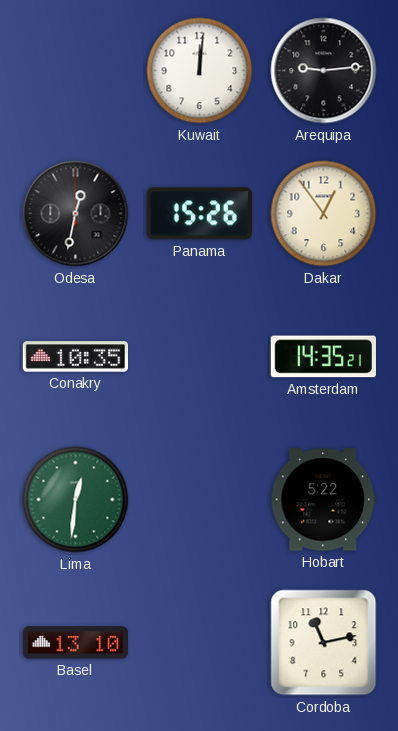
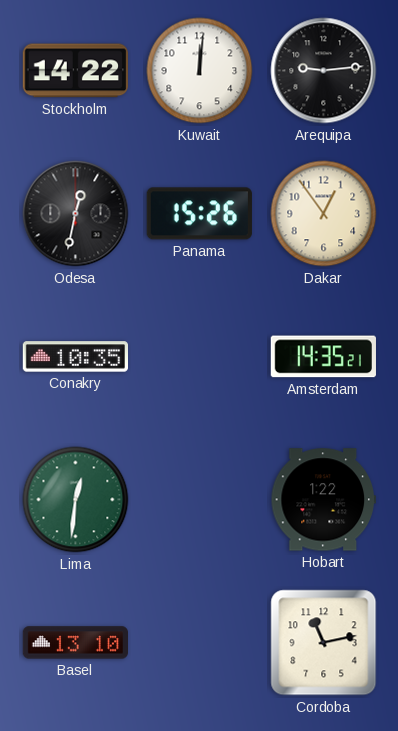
Stockholm: none -> 14:22 (75, 71)
Hobart: 5:22 -> 1:22 (323, 500)
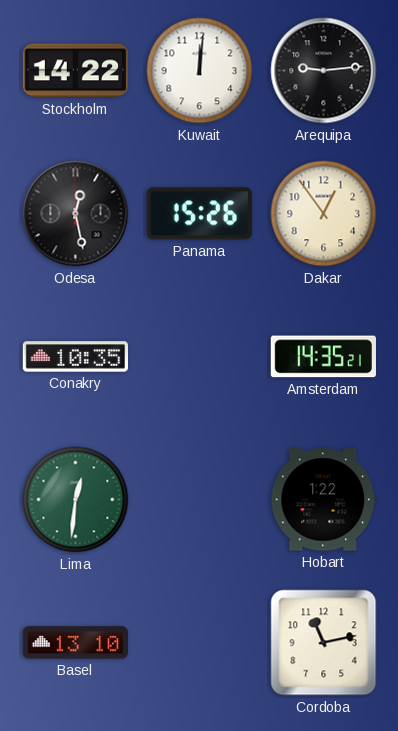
Odesa: 12:32 -> 12:28 (76, 214)
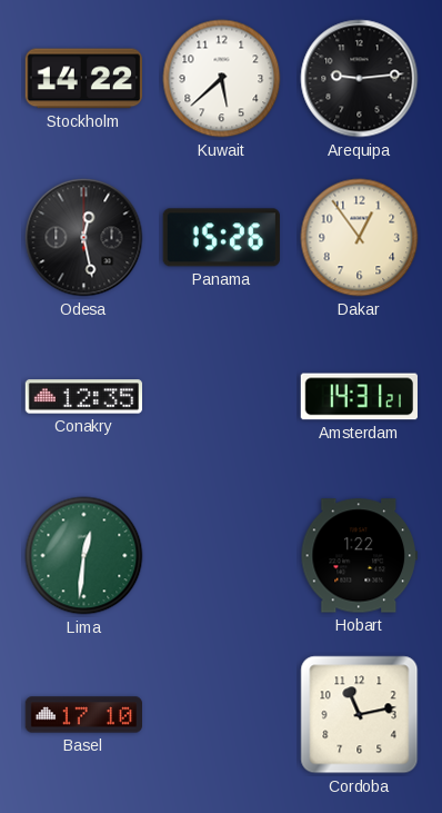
Kuwait: 12:01 -> 5:38 (222, 79)
Conakry: 10:35 -> 12:35 (83, 397)
Amsterdam: 14:35 -> 14:31 (359, 397)
Basel: 13:10 -> 17:10 (83, 715)
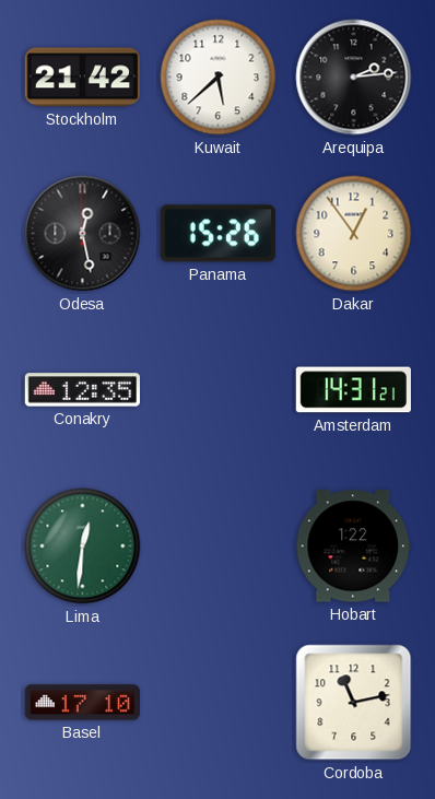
Stockholm: 14:22 -> 21:42 (82, 78)
Arequipa: 9:14 -> 2:14 (354, 78)
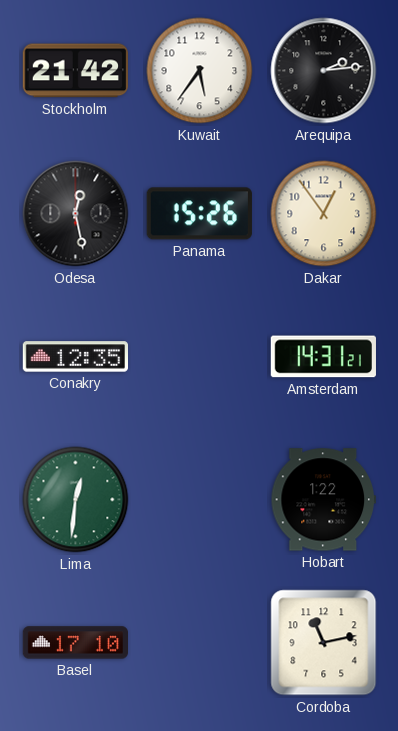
Kuwait: 5:38 -> 5:36 (200, 71)
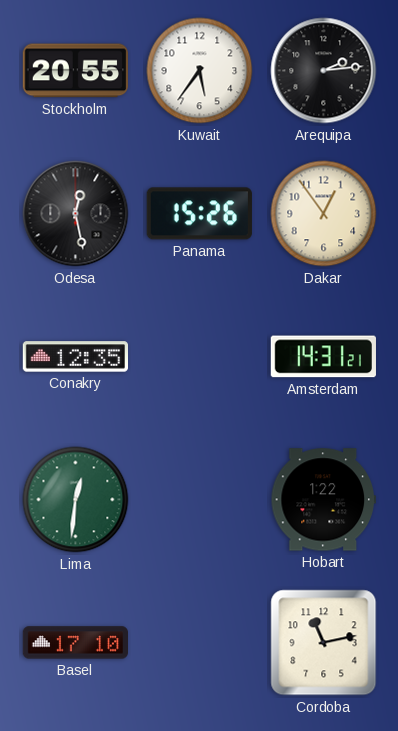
Stockholm: 21:42 -> 20:55 (75, 71)
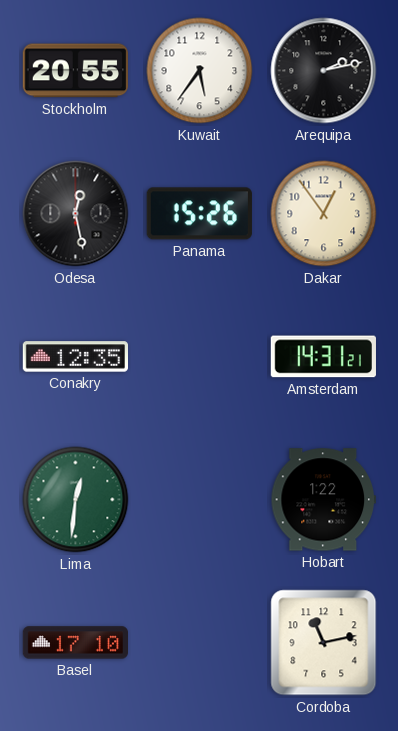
Arequipa: 2:14 -> 2:13 (324, 71)
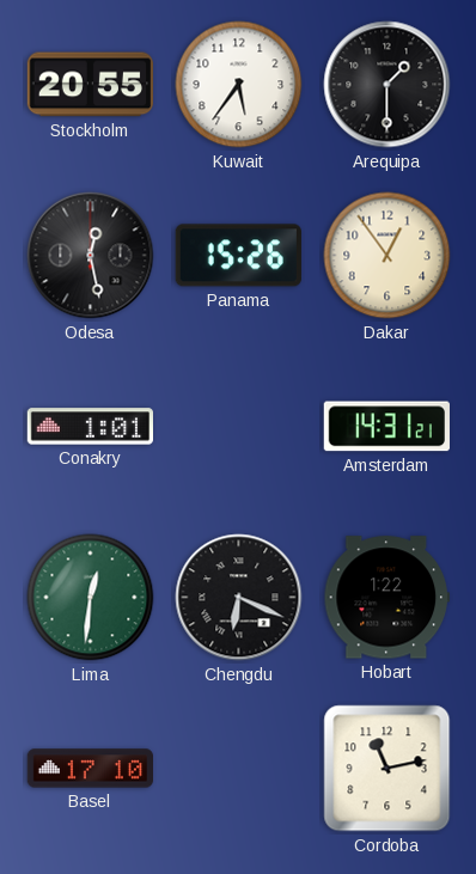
Arequipa: 2:13 -> 1:30 (387, 85)
Conakry: 12:35 -> 1:01 (90, 427)
Chengdu: none -> 6:19 (239, 598)
